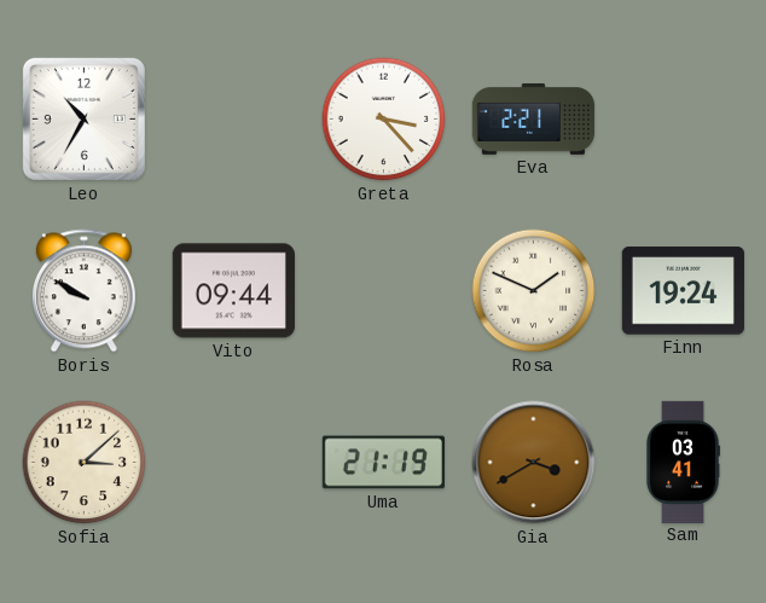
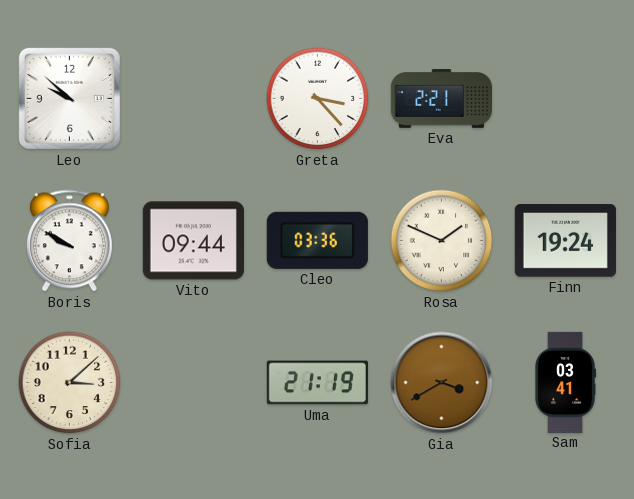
Leo: 10:35 -> 9:52 (69, 98)
Cleo: none -> 03:36 (317, 240)
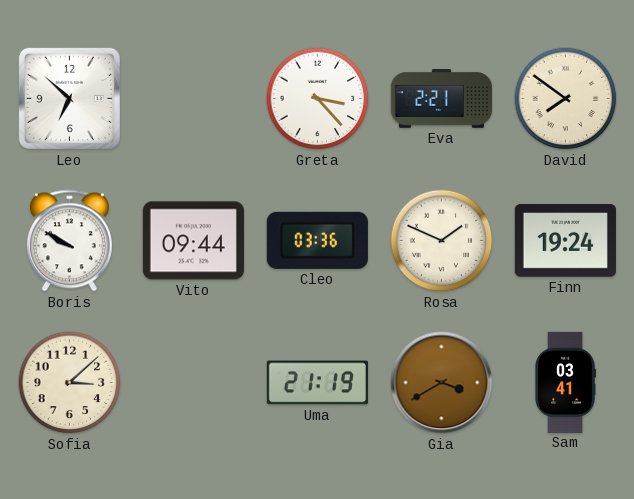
Leo: 9:52 -> 6:52 (69, 98)
David: none -> 7:51 (566, 99)
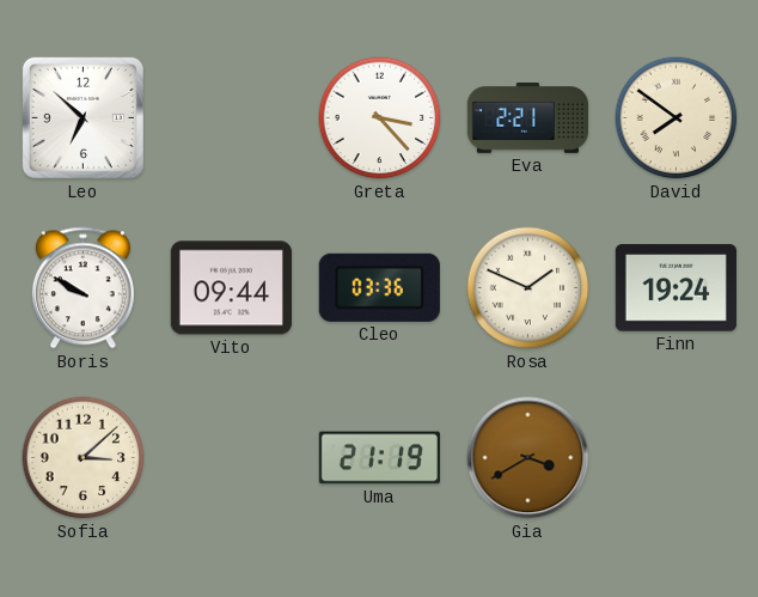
Sam: 03:41 -> none (565, 382)
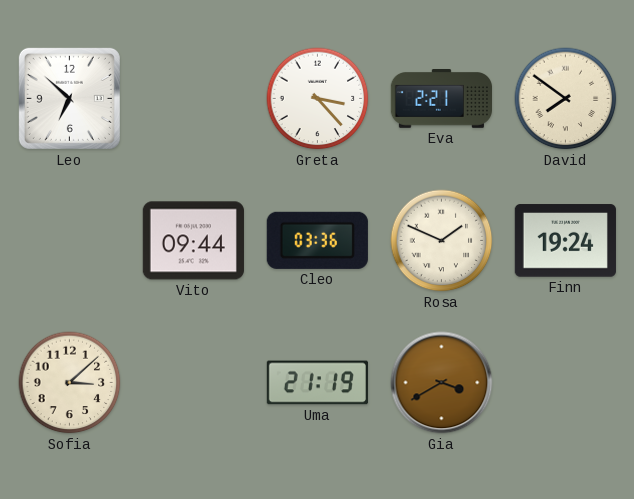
Boris: 9:50 -> none (82, 288)
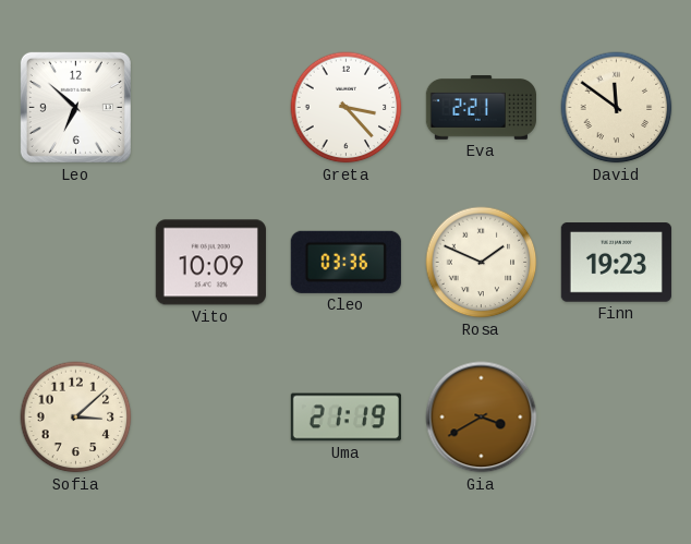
David: 7:51 -> 11:51 (617, 108)
Vito: 09:44 -> 10:09 (210, 263)
Finn: 19:24 -> 19:23 (616, 263)
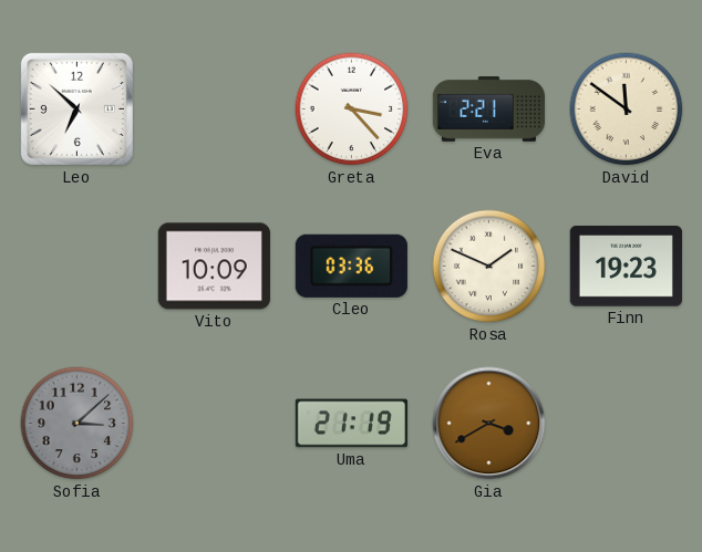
Sofia dial: cream -> grey (78, 424)
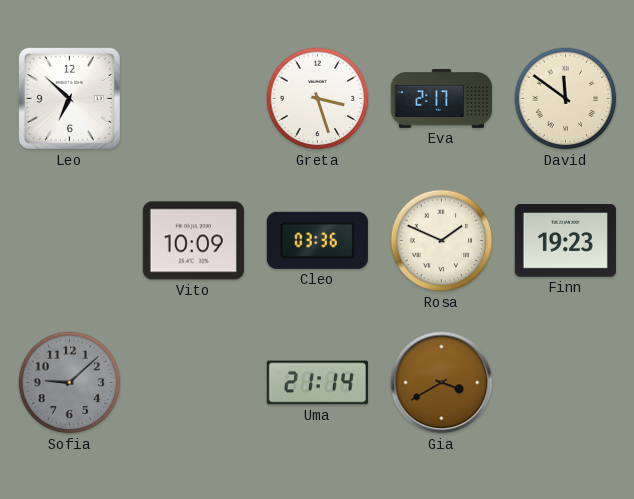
Greta: 3:23 -> 3:27 (318, 99)
Eva: 2:21 -> 2:17 (441, 99)
Sofia: 3:08 -> 9:08 (70, 383)
Uma: 21:19 -> 21:14 (317, 383)
